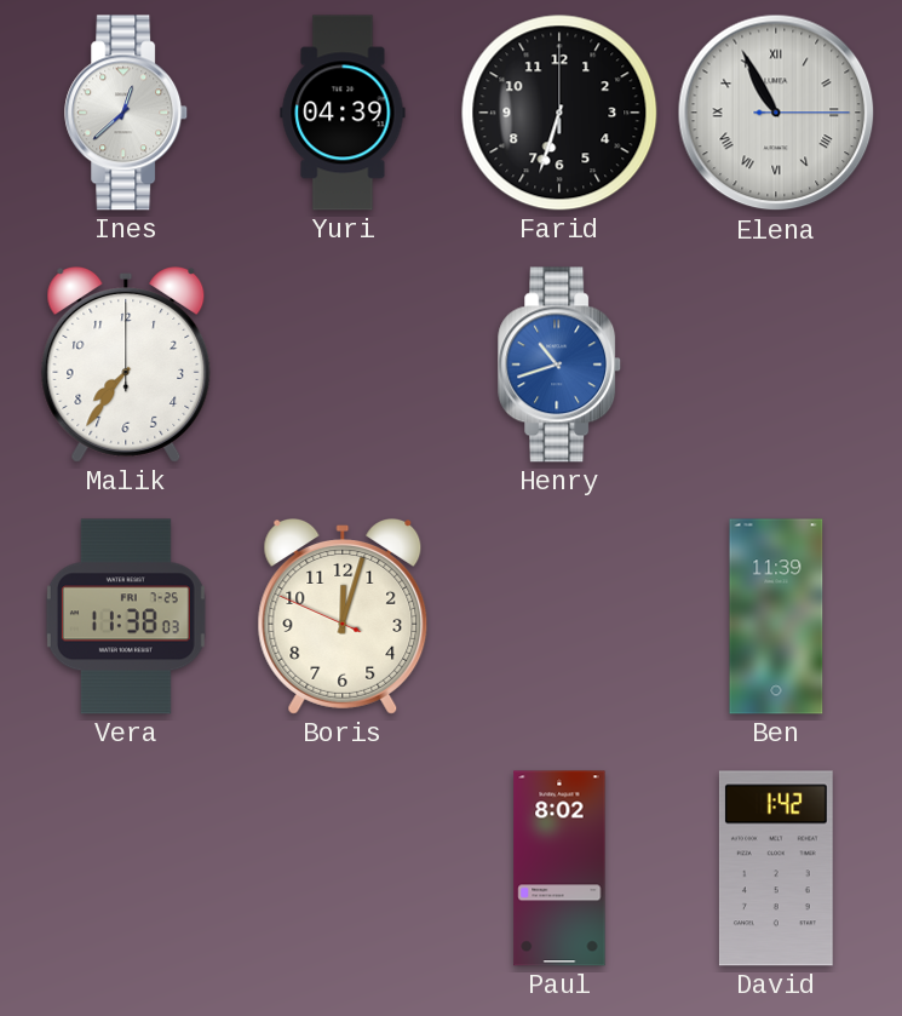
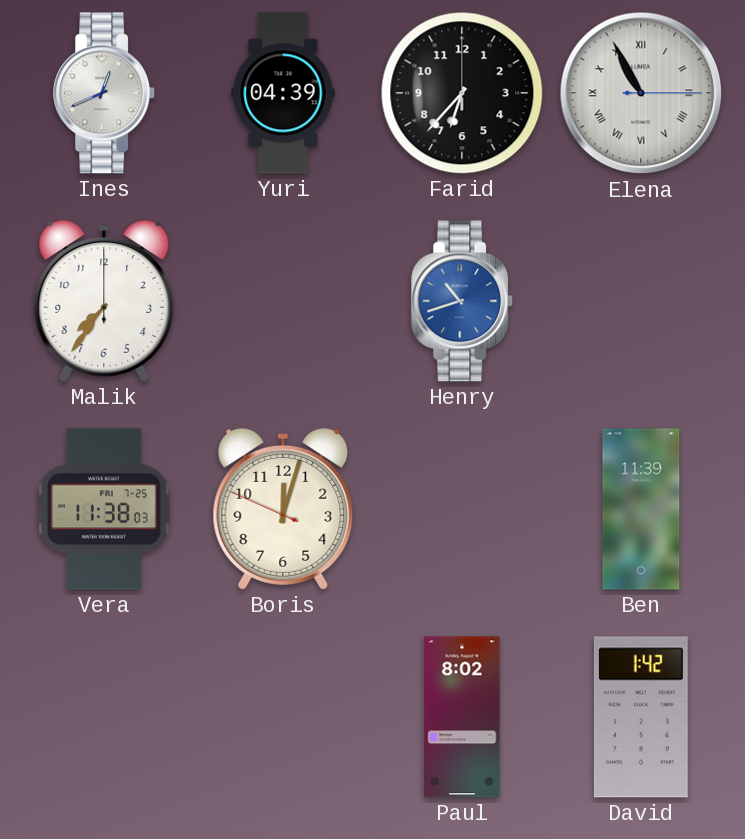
Ines: 12:38 -> 12:41 (105, 93)
Farid: 6:33 -> 6:37 (462, 93)
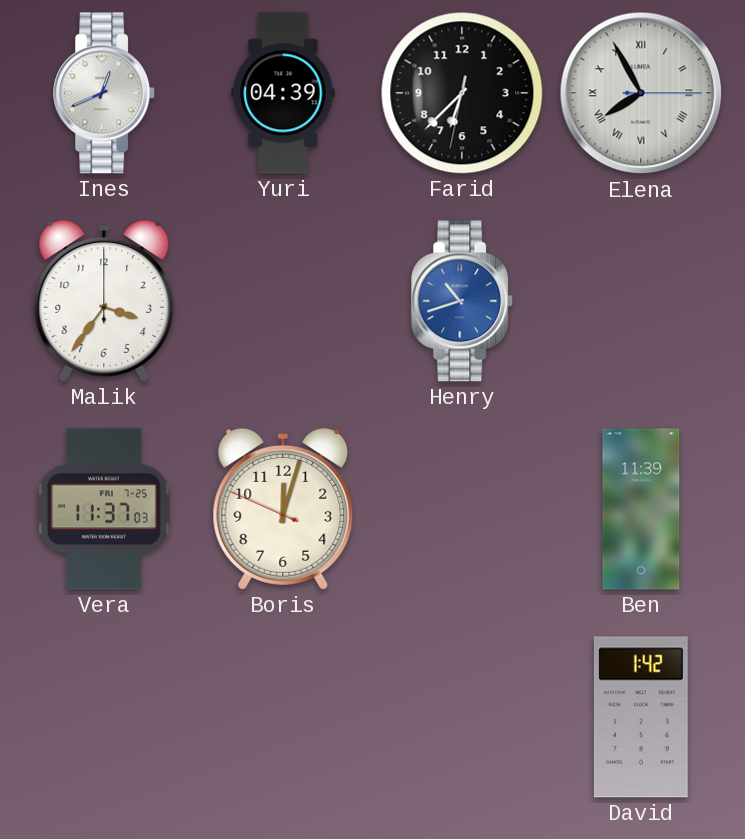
Farid: 6:37:00 -> 6:37:32 (462, 93)
Elena: 10:55 -> 7:55 (641, 93)
Malik: 7:36 -> 3:36 (104, 302)
Vera: 11:38 -> 11:37 (104, 509)
Paul: 8:02 -> none (462, 717)
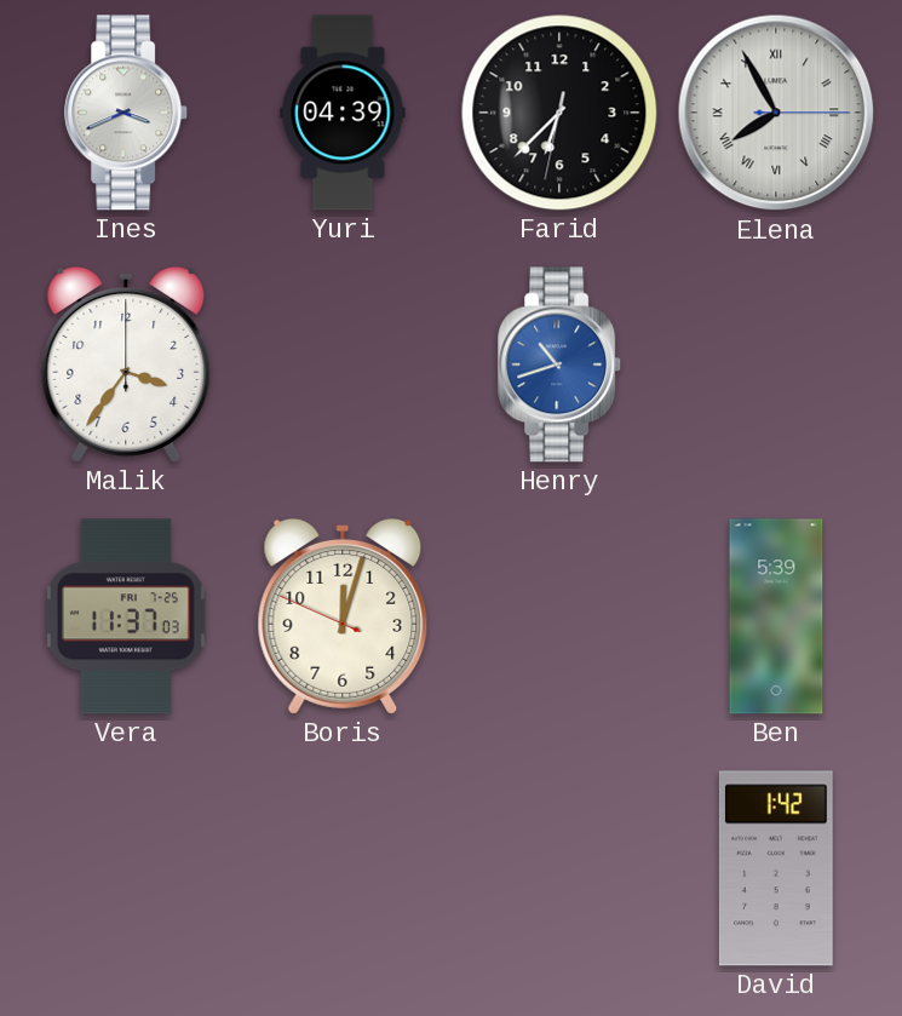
Ines: 12:41 -> 3:41 (127, 113)
Ben: 11:39 -> 5:39 (776, 616)
